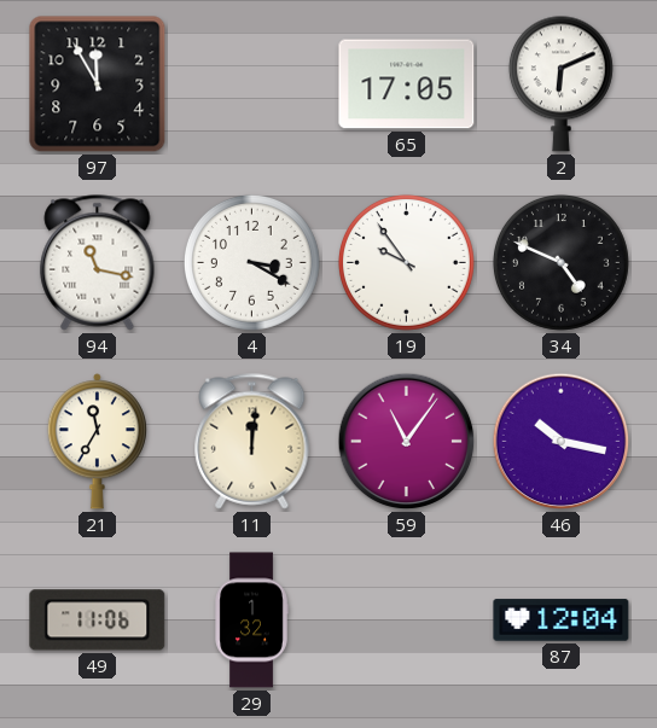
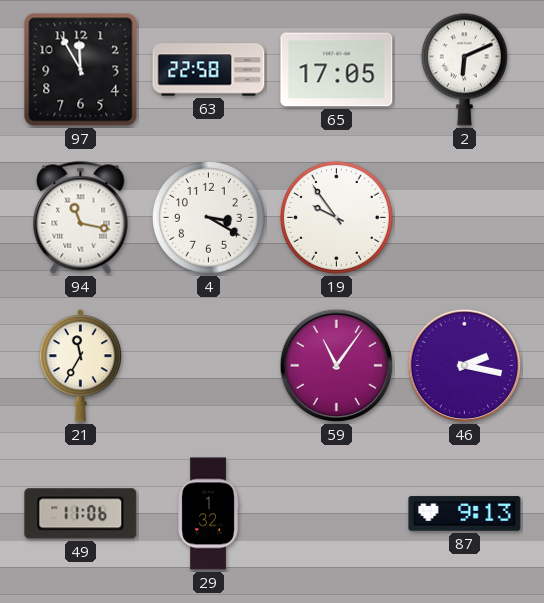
63: none -> 22:58 (209, 70)
34: 4:49 -> none (560, 262)
11: 12:01 -> none (252, 442)
46: 10:17 -> 2:17 (465, 366)
87: 12:04 -> 9:13 (465, 514)
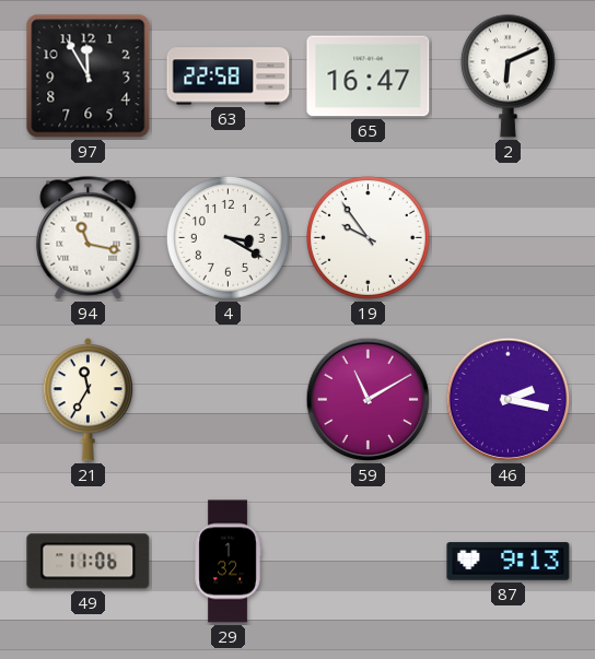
65: 17:05 -> 16:47 (369, 77)
59: 11:06 -> 11:10 (369, 400)
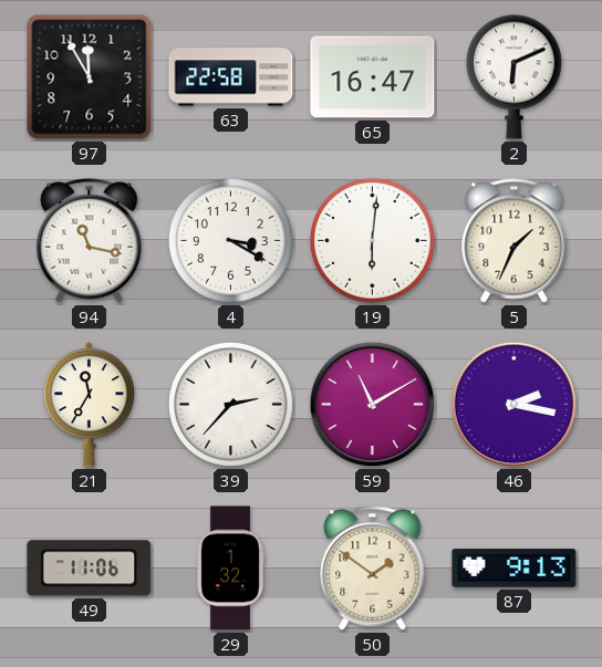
19: 9:54 -> 6:01 (372, 240)
5: none -> 1:34 (515, 241)
39: none -> 2:37 (230, 404)
50: none -> 1:51 (373, 569)
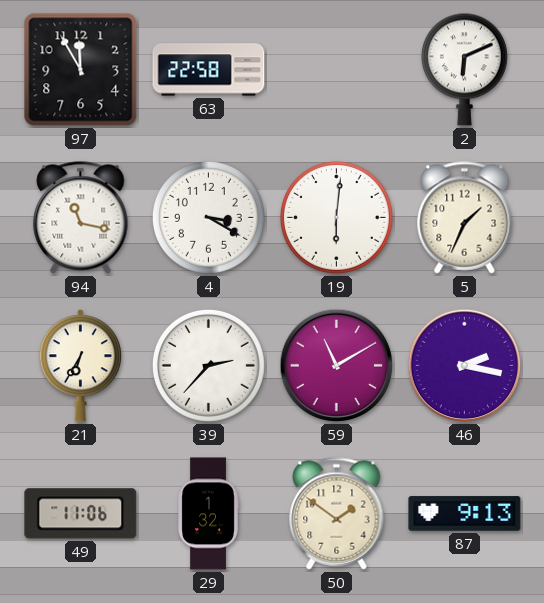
65: 16:47 -> none (373, 77)
21: 11:35 -> 6:35 (80, 366)
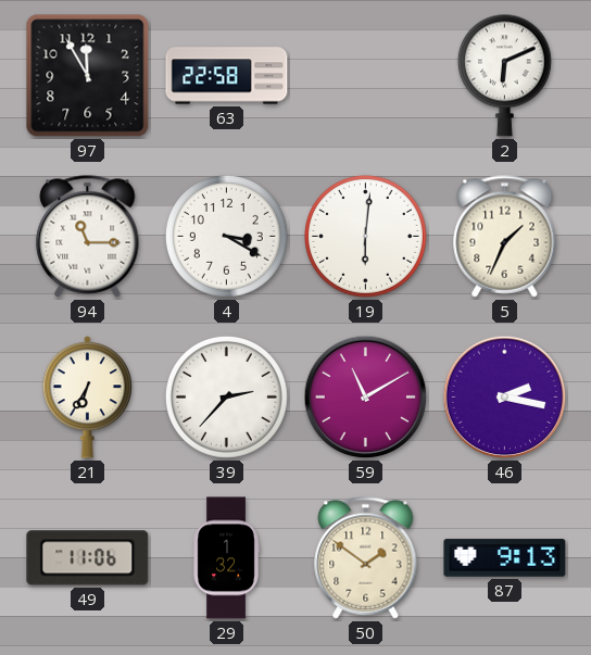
94: 11:17 -> 11:15 (88, 237)
